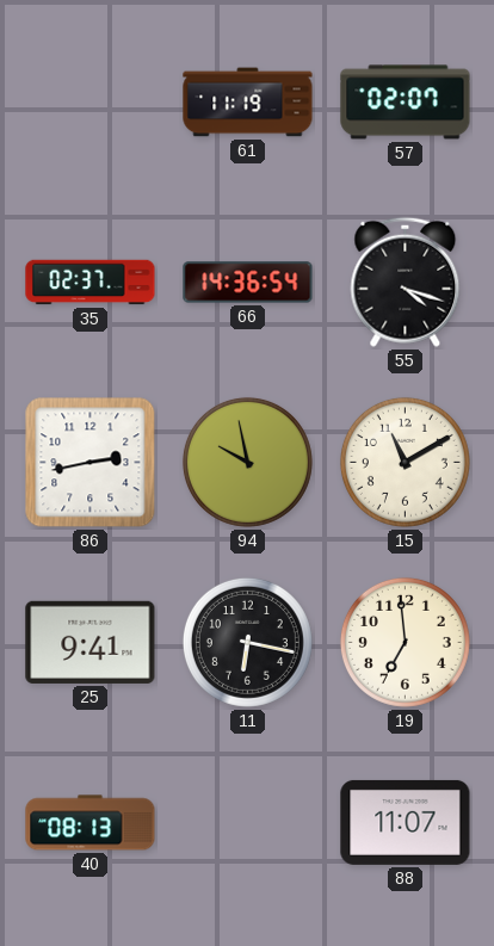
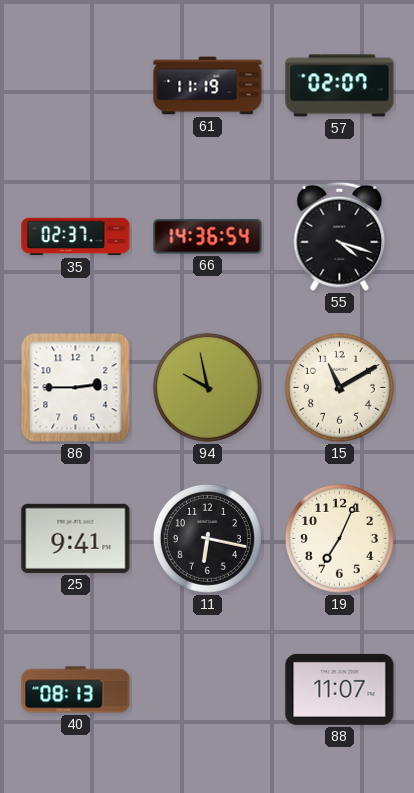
86: 2:43 -> 2:45 (76, 388)
19: 6:59 -> 7:04 (339, 538)
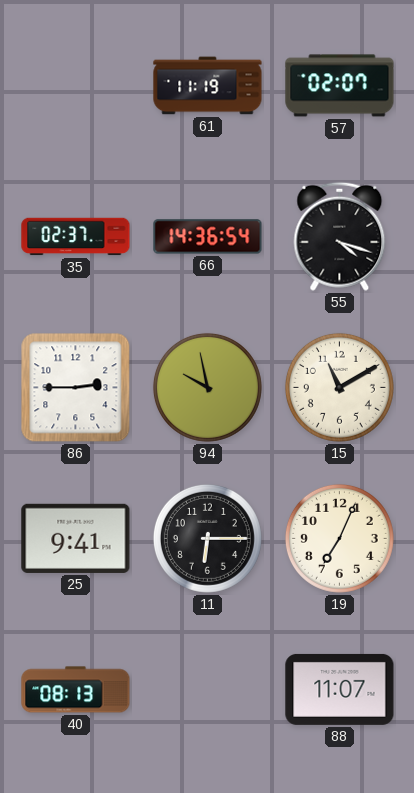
11: 6:17 -> 6:15 (207, 538)
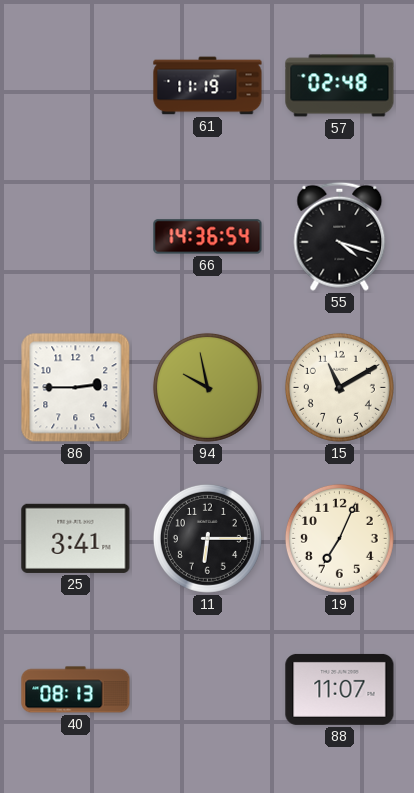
57: 02:07 -> 02:48 (340, 86)
35: 02:37 -> none (76, 237)
25: 9:41 -> 3:41 (76, 538)
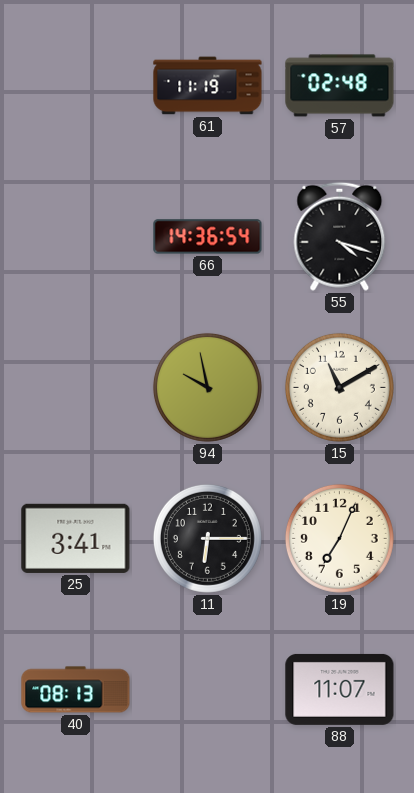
86: 2:45 -> none (76, 388)
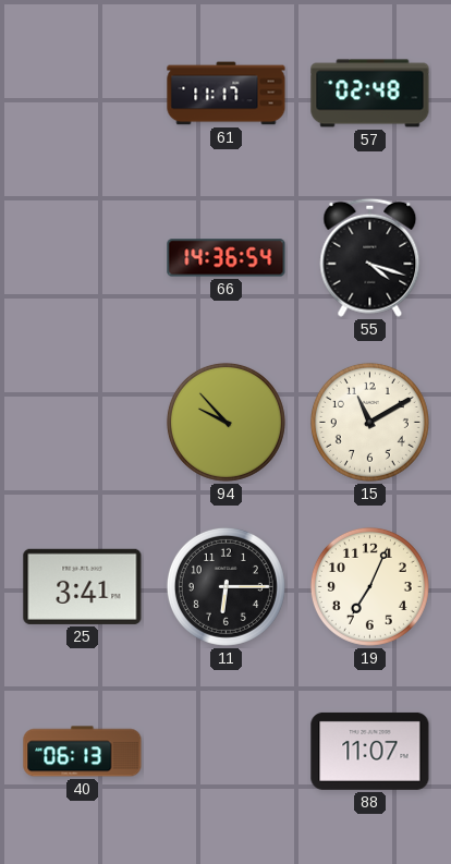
61: 11:19 -> 11:17 (227, 94)
94: 9:58 -> 9:53 (225, 422)
40: 08:13 -> 06:13 (83, 752)
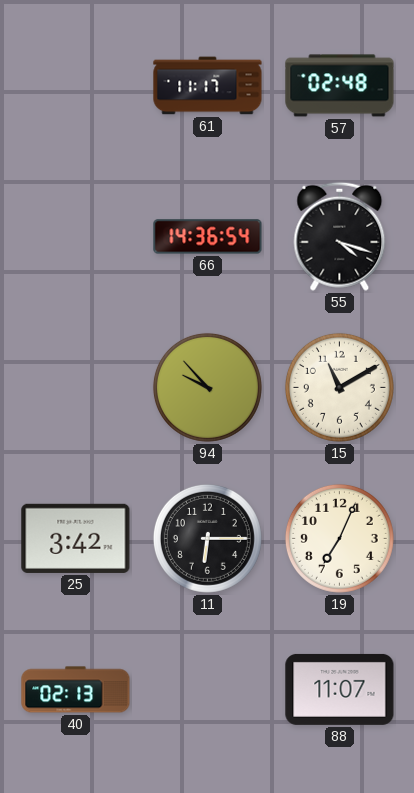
25: 3:41 -> 3:42 (76, 538)
40: 06:13 -> 02:13 (76, 690)
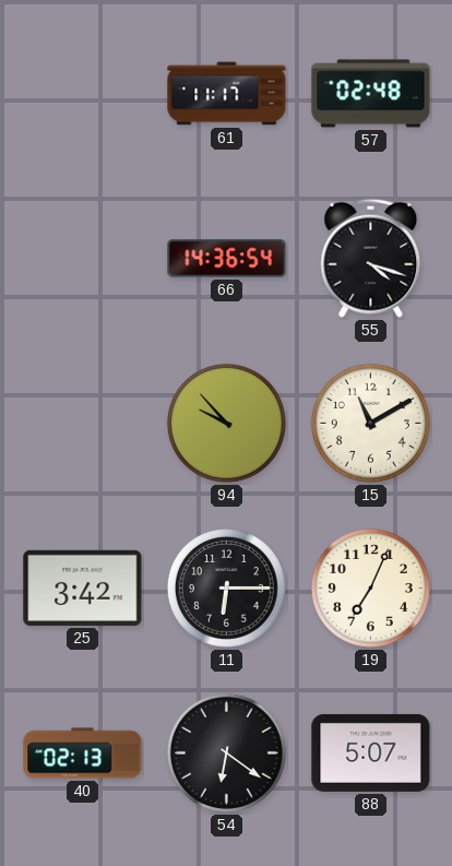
54: none -> 6:21 (226, 752)
88: 11:07 -> 5:07 (371, 752)
